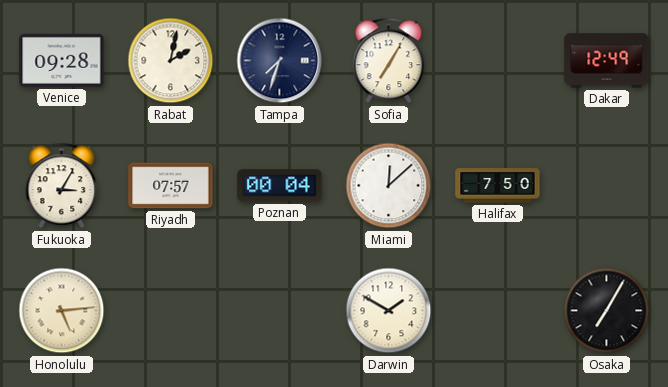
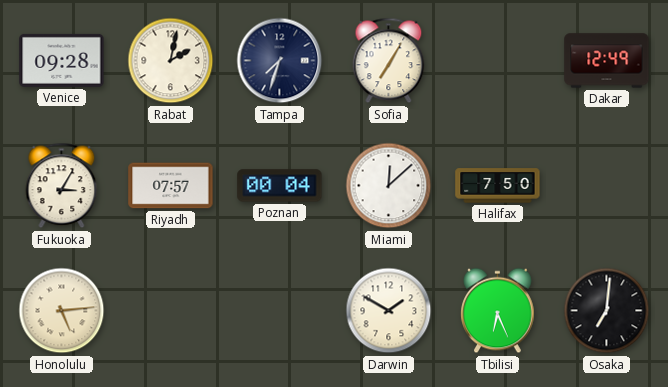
Tbilisi: none -> 6:26 (498, 311)
Osaka: 7:05 -> 7:01 (607, 311)
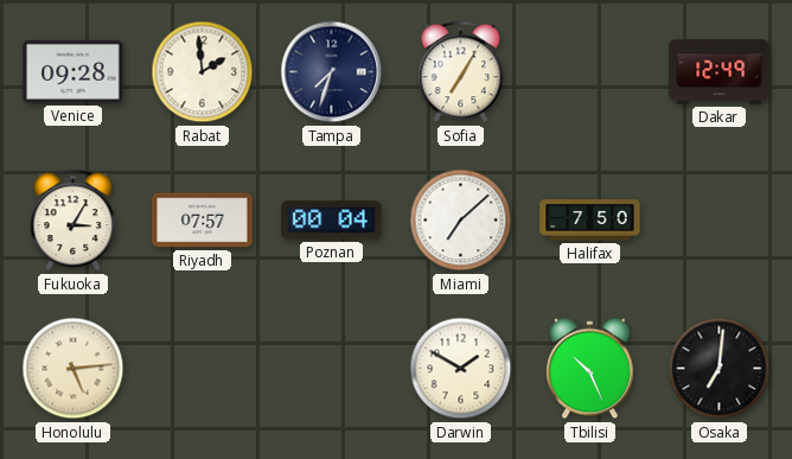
Rabat: 2:02 -> 1:59 (203, 72)
Miami: 12:08 -> 7:08 (461, 221)
Tbilisi: 6:26 -> 10:26 (590, 369)
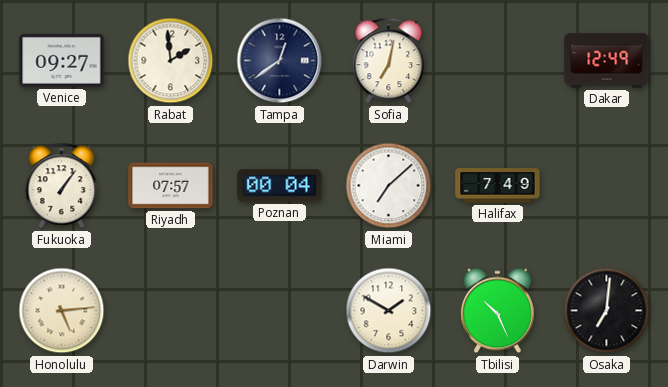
Venice: 09:28 -> 09:27 (62, 60)
Tampa: 7:33 -> 12:39 (280, 61)
Sofia: 7:05 -> 7:02 (389, 61)
Fukuoka: 3:05 -> 1:06 (62, 186)
Halifax: 7:50 -> 7:49 (498, 186)
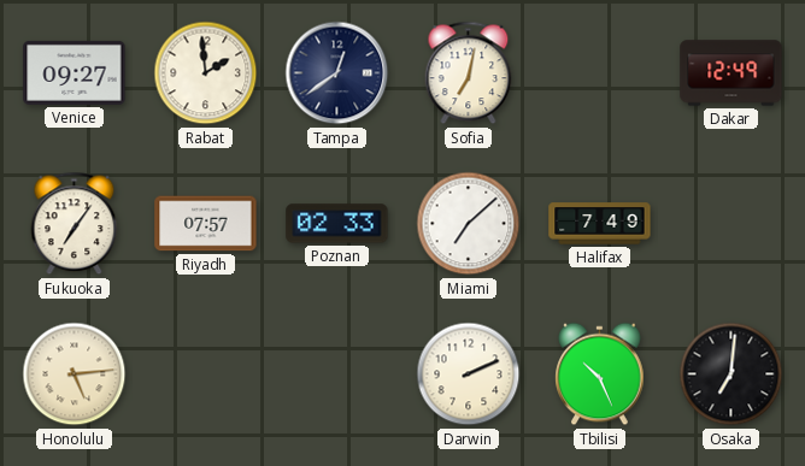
Fukuoka: 1:06 -> 7:06 (75, 224)
Poznan: 00:04 -> 02:33 (337, 224)
Darwin: 1:50 -> 2:11 (469, 374)
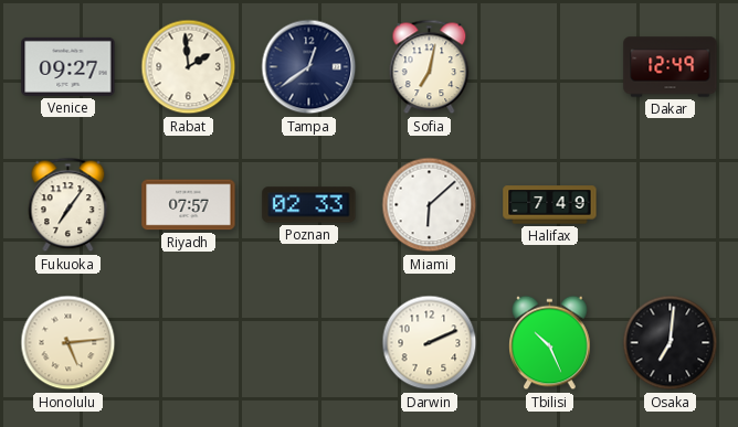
Miami: 7:08 -> 6:08 (430, 205)
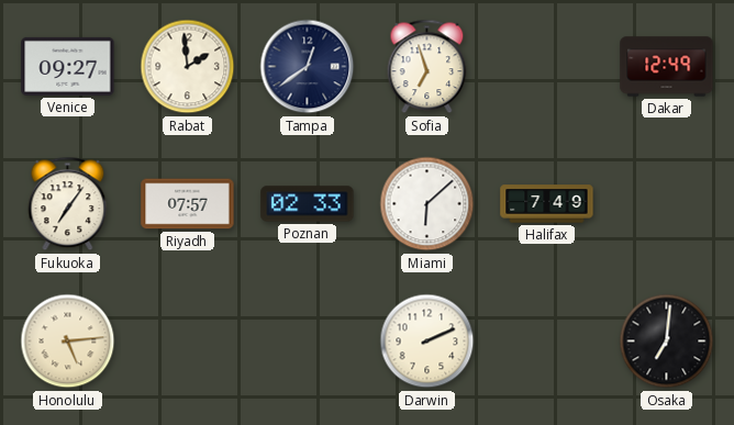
Sofia: 7:02 -> 6:57 (427, 67)
Tbilisi: 10:26 -> none (550, 343)
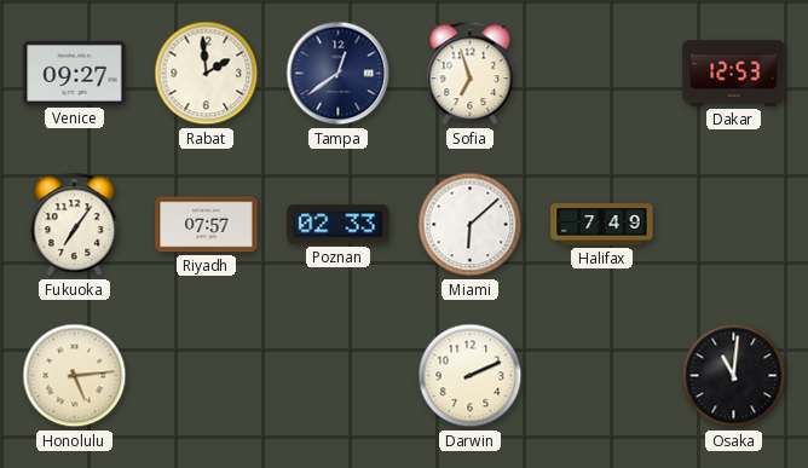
Dakar: 12:49 -> 12:53 (734, 74)
Osaka: 7:01 -> 11:01 (734, 376)
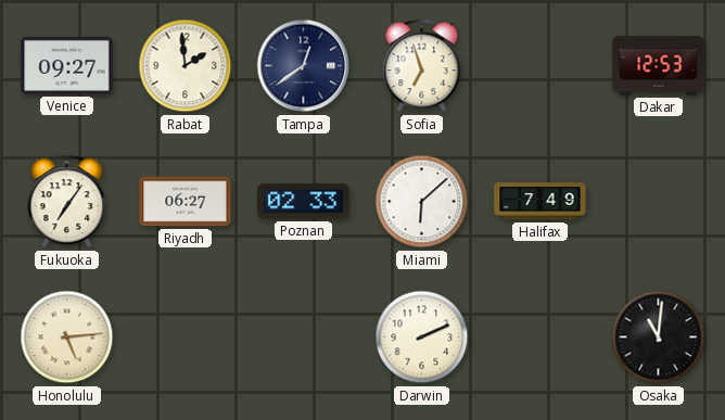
Riyadh: 07:57 -> 06:27 (186, 202)
